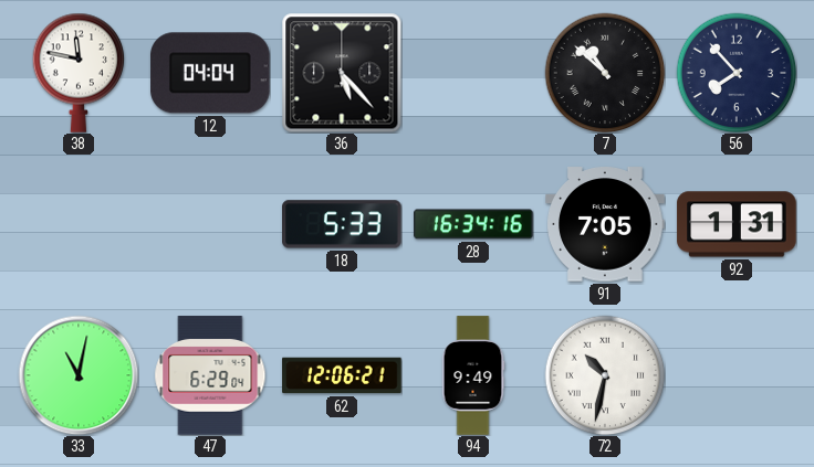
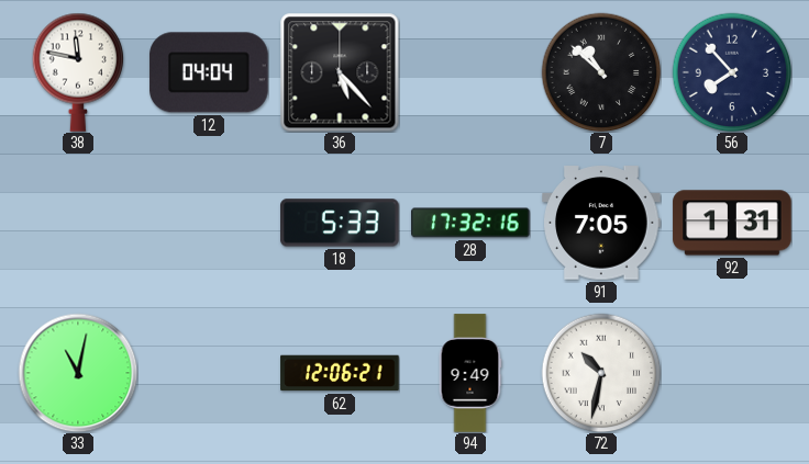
28: 16:34 -> 17:32 (470, 223)
47: 6:29 -> none (210, 375)
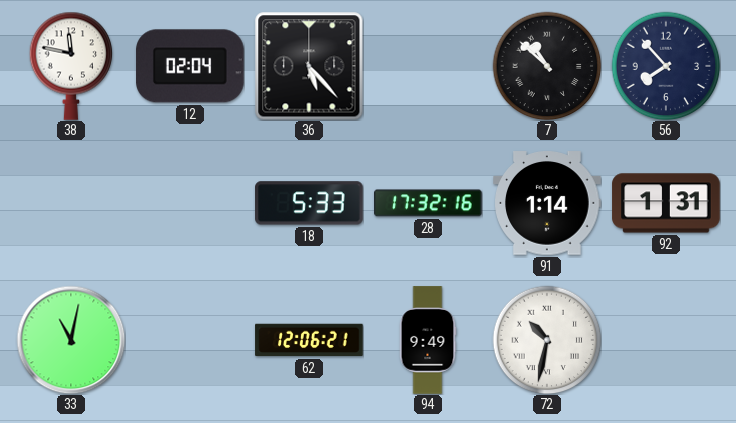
12: 04:04 -> 02:04 (190, 66)
91: 7:05 -> 1:14 (547, 203)
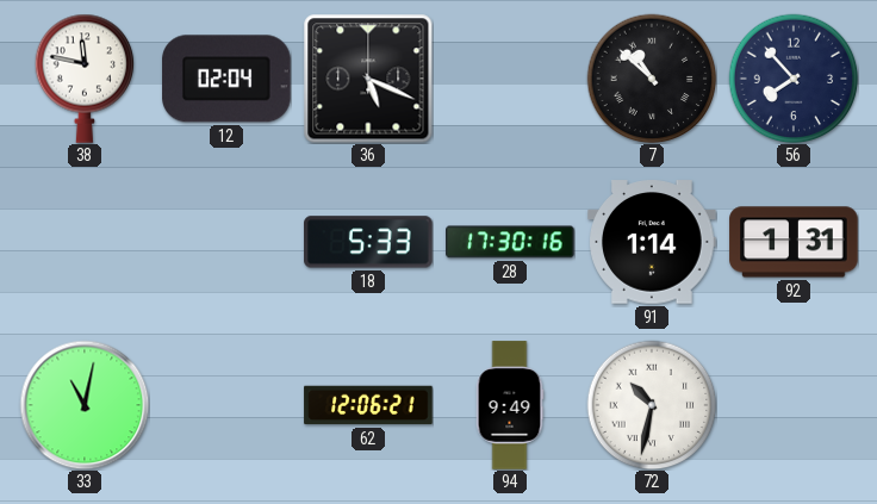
36: 5:23 -> 5:19 (368, 79)
28: 17:32 -> 17:30 (510, 242)
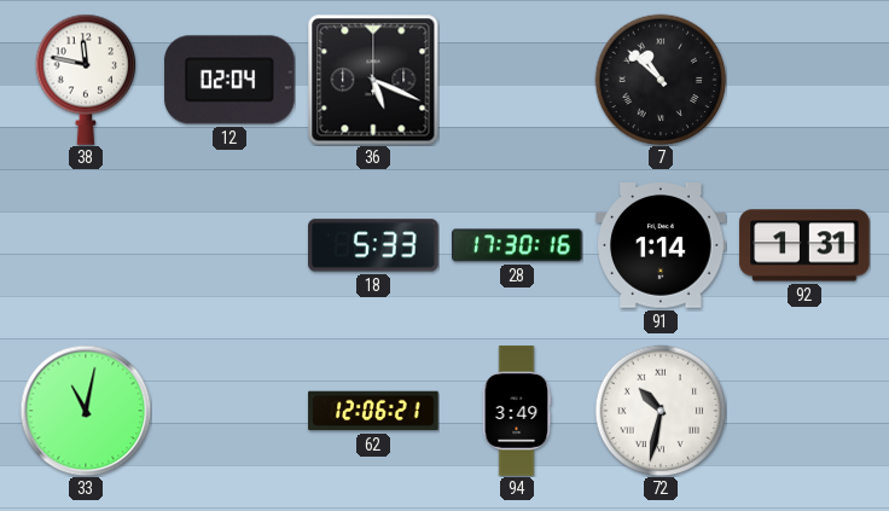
56: 7:53 -> none (794, 79)
94: 9:49 -> 3:49 (517, 411)
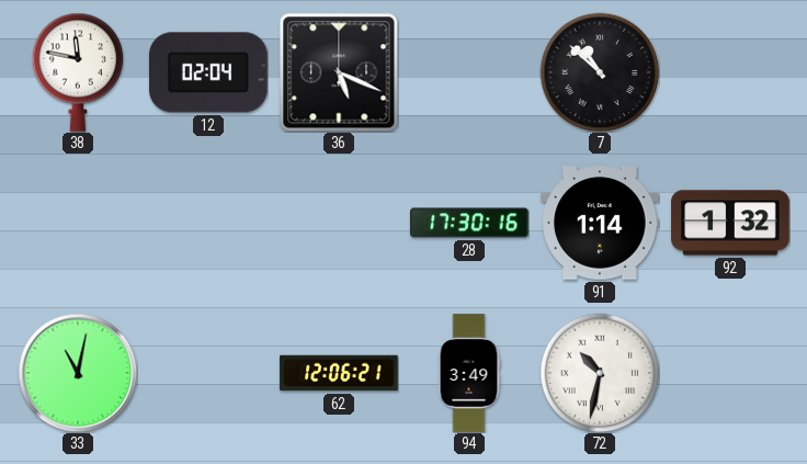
18: 5:33 -> none (373, 245)
92: 1:31 -> 1:32 (730, 223)
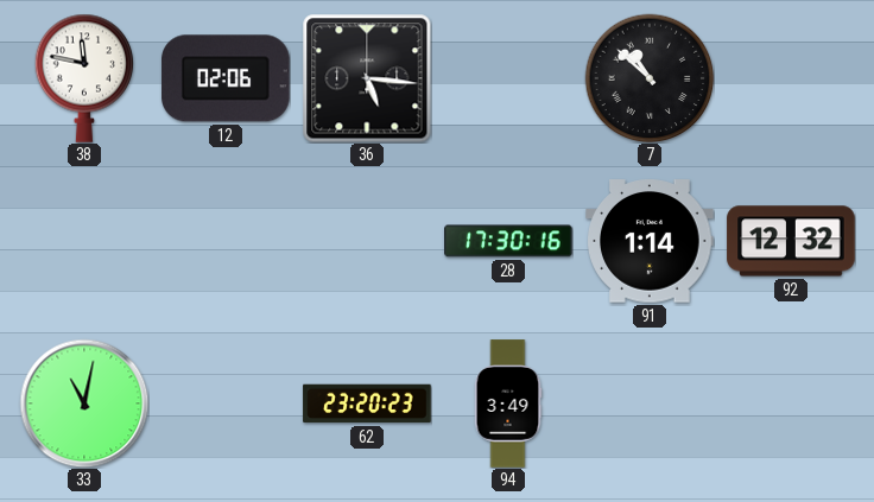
12: 02:04 -> 02:06 (226, 78)
36: 5:19 -> 5:16 (367, 78)
92: 1:32 -> 12:32 (791, 241)
62: 12:06 -> 23:20 (367, 403)
72: 10:32 -> none (600, 373)
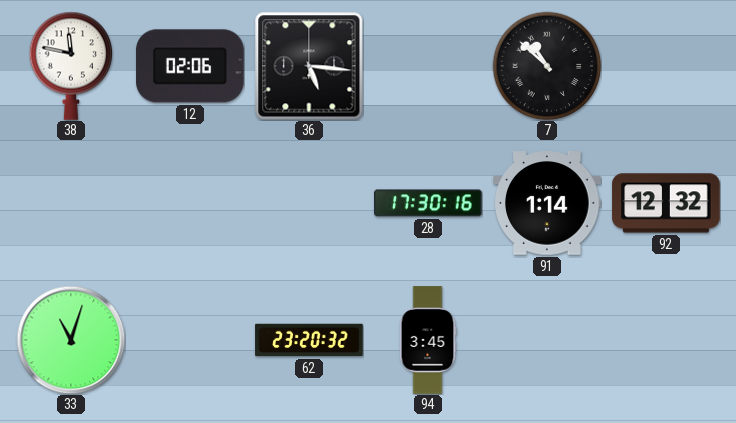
33: 11:02 -> 11:03 (71, 340)
62: 23:20:23 -> 23:20:32 (309, 340)
94: 3:49 -> 3:45 (428, 340)
